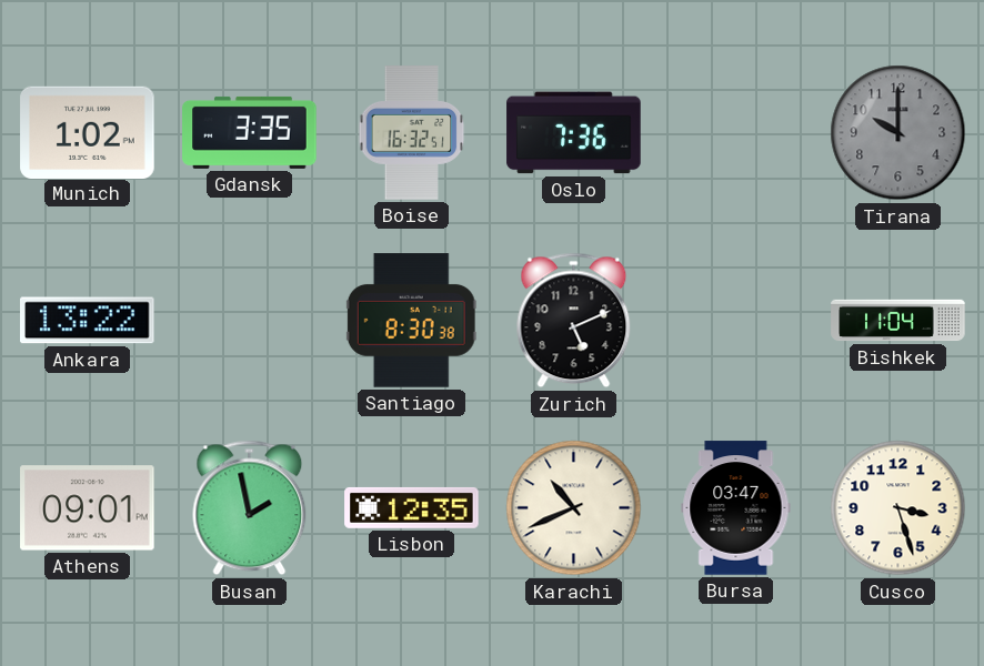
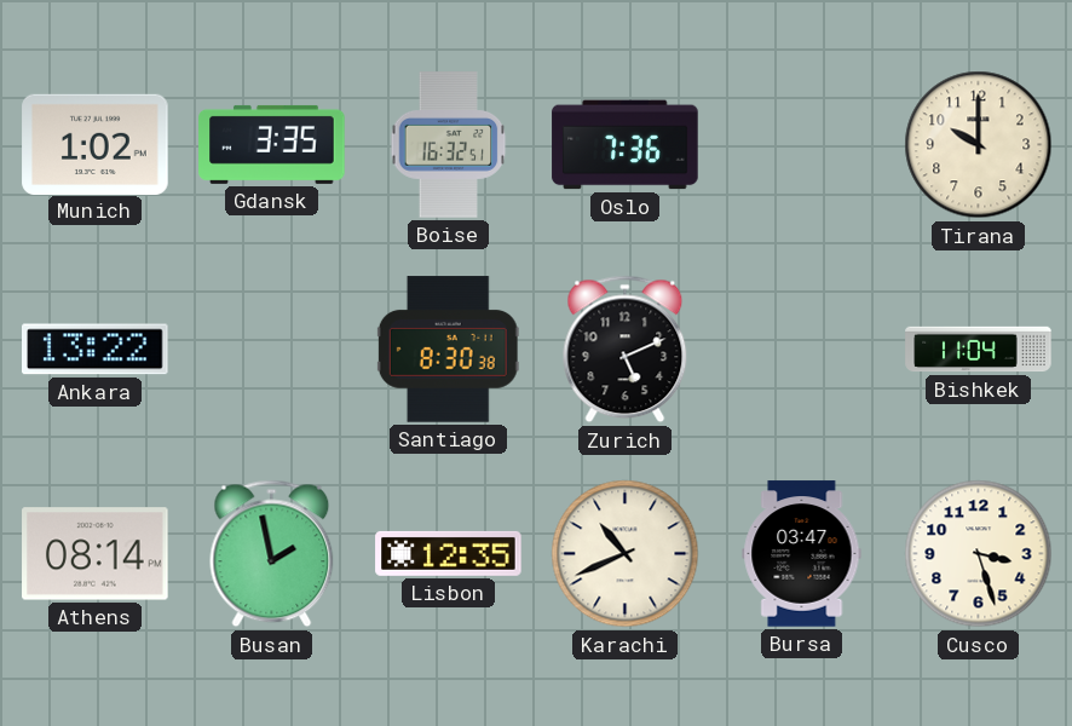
Tirana dial: grey -> cream (979, 145)
Athens: 09:01 -> 08:14 (96, 554)
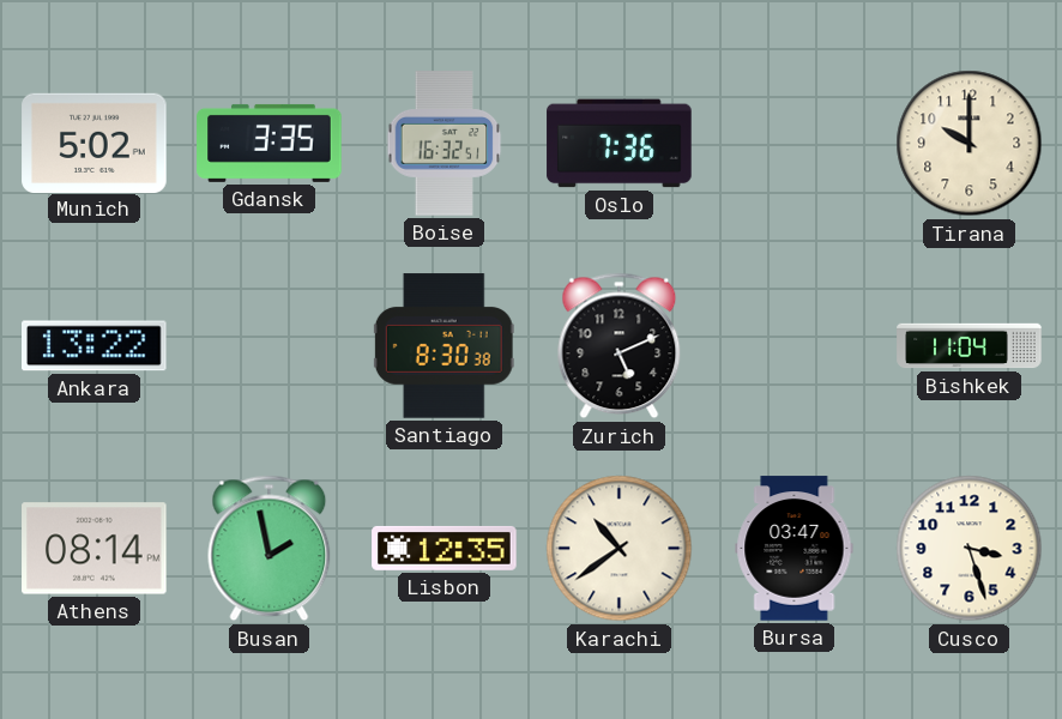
Munich: 1:02 -> 5:02 (95, 143)
Karachi: 10:41 -> 10:39 (620, 549)
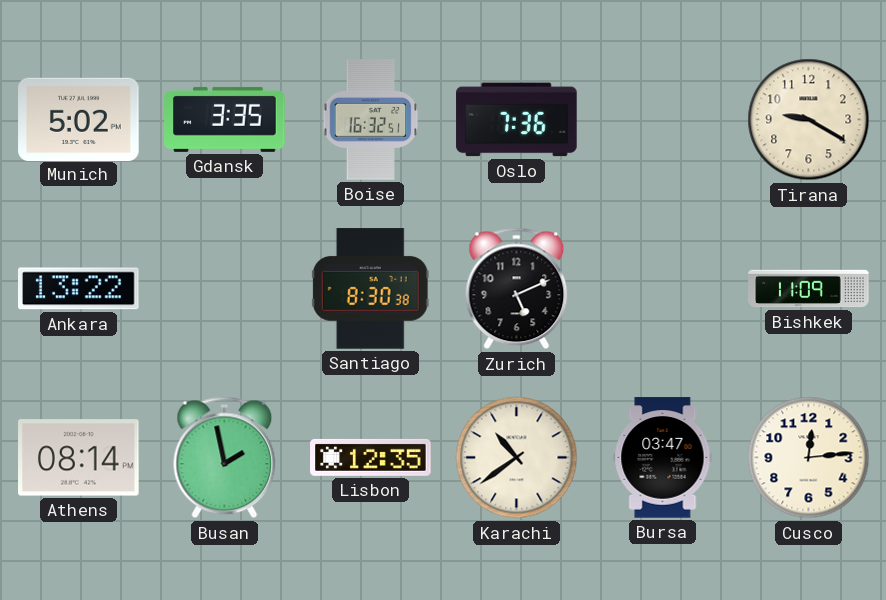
Tirana: 10:00 -> 9:20 (809, 120)
Bishkek: 11:04 -> 11:09 (809, 289)
Cusco: 3:27 -> 12:14 (809, 458)
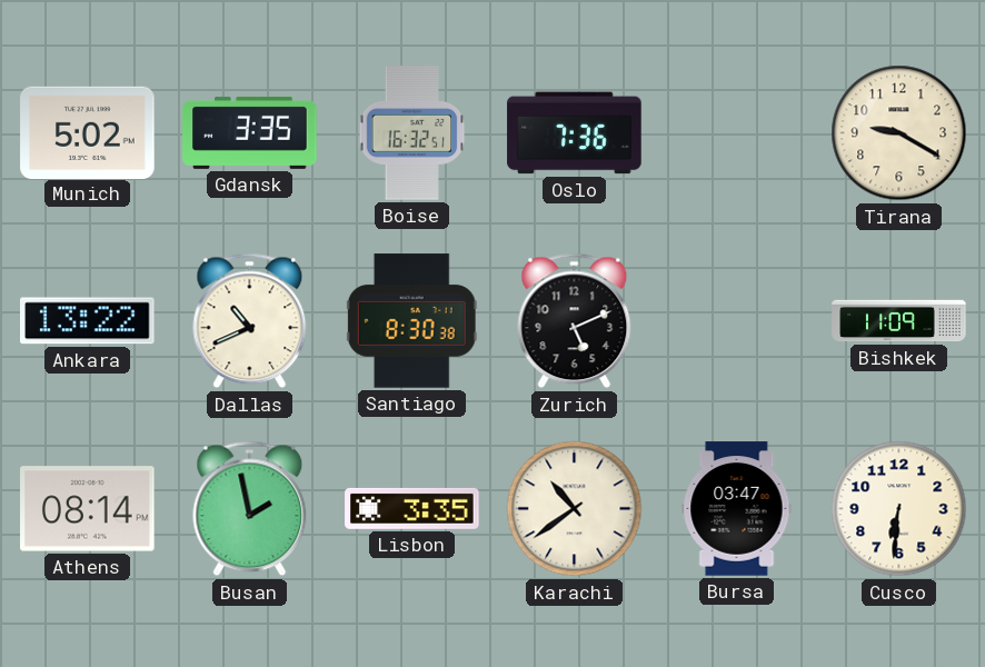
Dallas: none -> 10:41 (250, 321)
Lisbon: 12:35 -> 3:35 (412, 508)
Cusco: 12:14 -> 6:31 (899, 509)
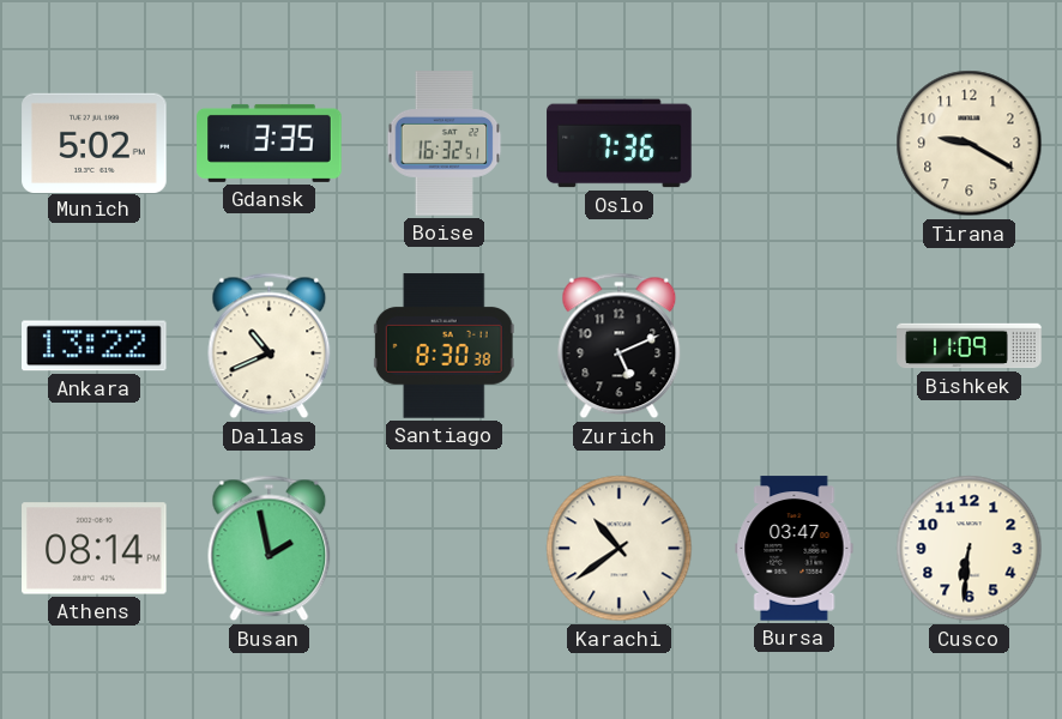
Lisbon: 3:35 -> none (412, 508)
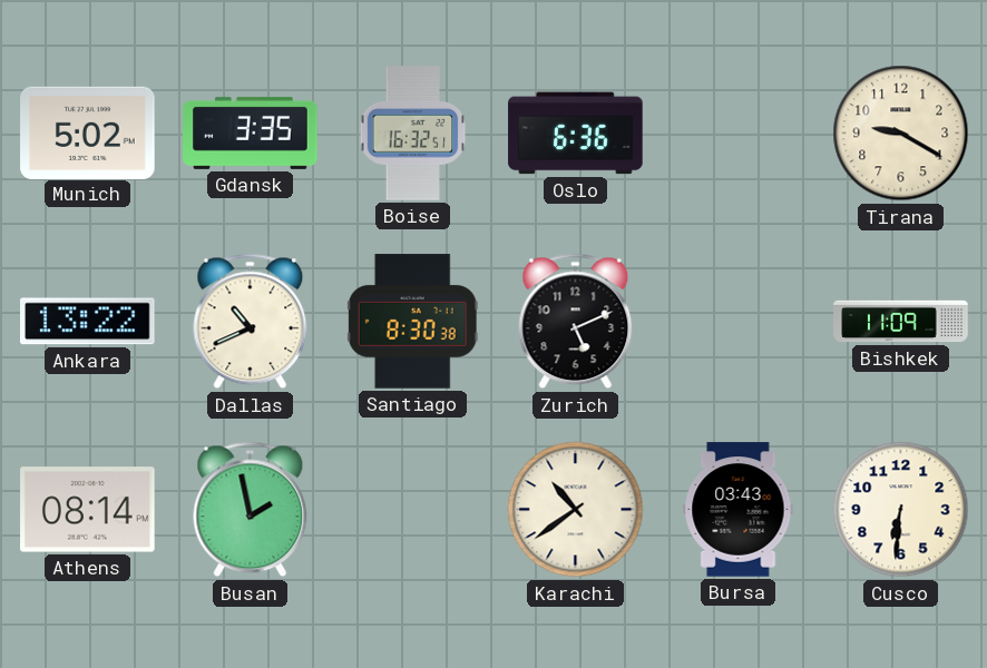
Oslo: 7:36 -> 6:36 (576, 134)
Bursa: 03:47 -> 03:43 (739, 510)
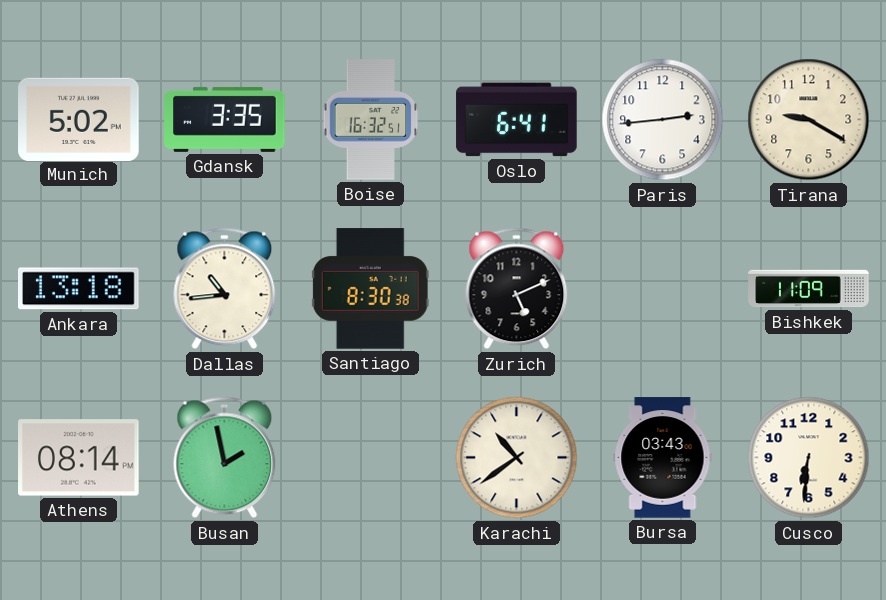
Oslo: 6:36 -> 6:41 (517, 120)
Paris: none -> 2:44 (663, 120)
Ankara: 13:22 -> 13:18 (79, 289)
Dallas: 10:41 -> 10:44 (225, 289)
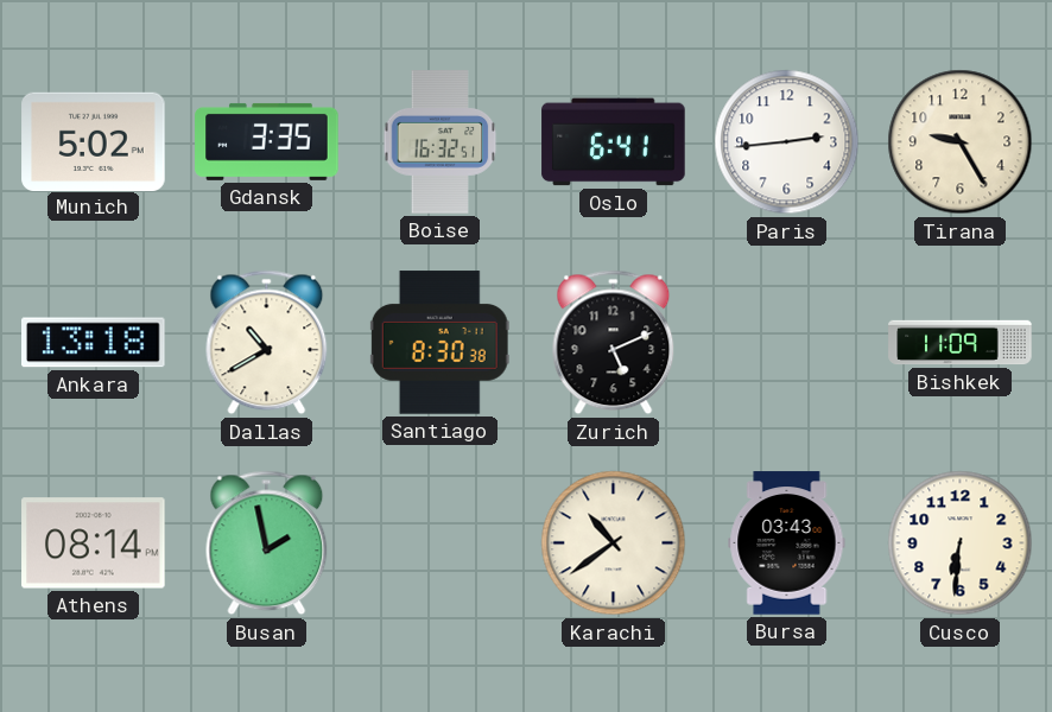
Tirana: 9:20 -> 9:25 (961, 142)
Dallas: 10:44 -> 10:40 (267, 343)
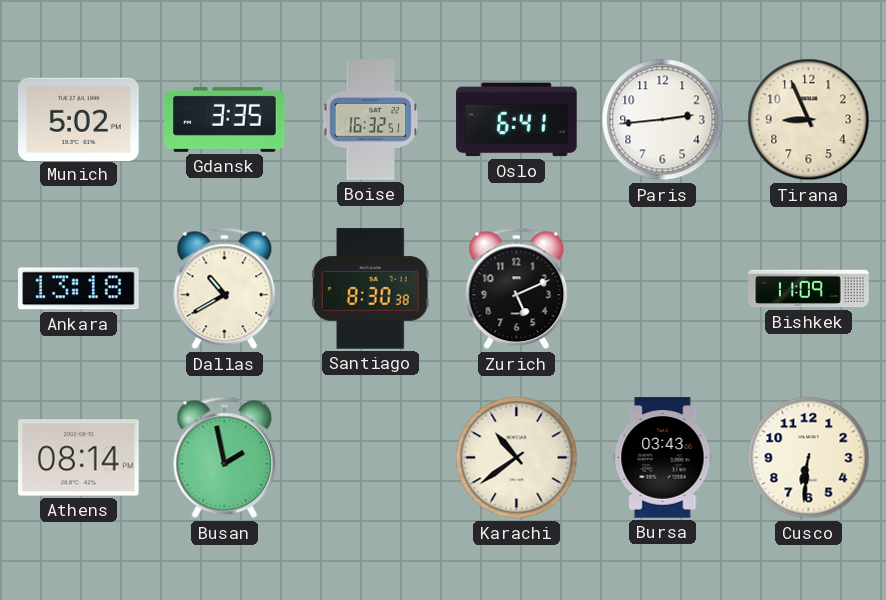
Tirana: 9:25 -> 8:56 (809, 120)
